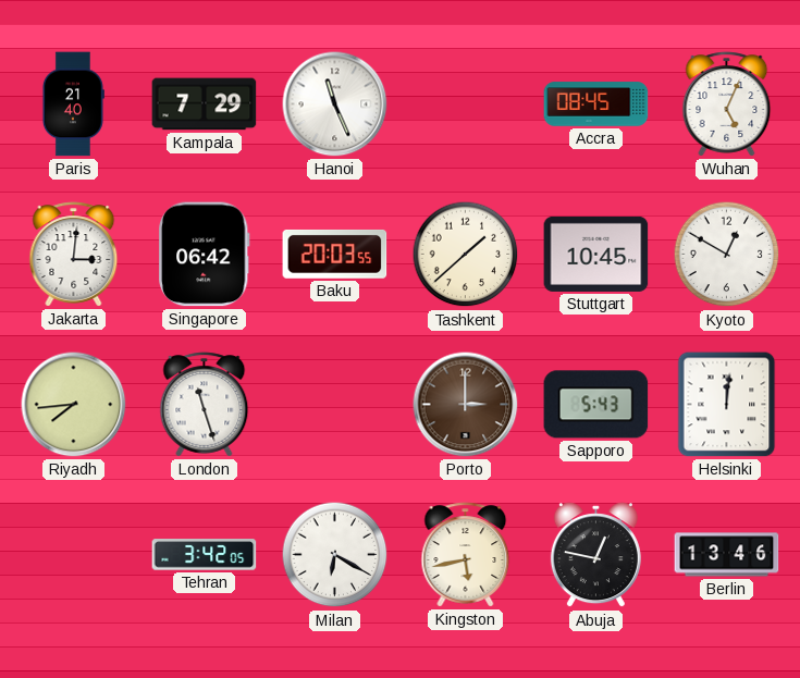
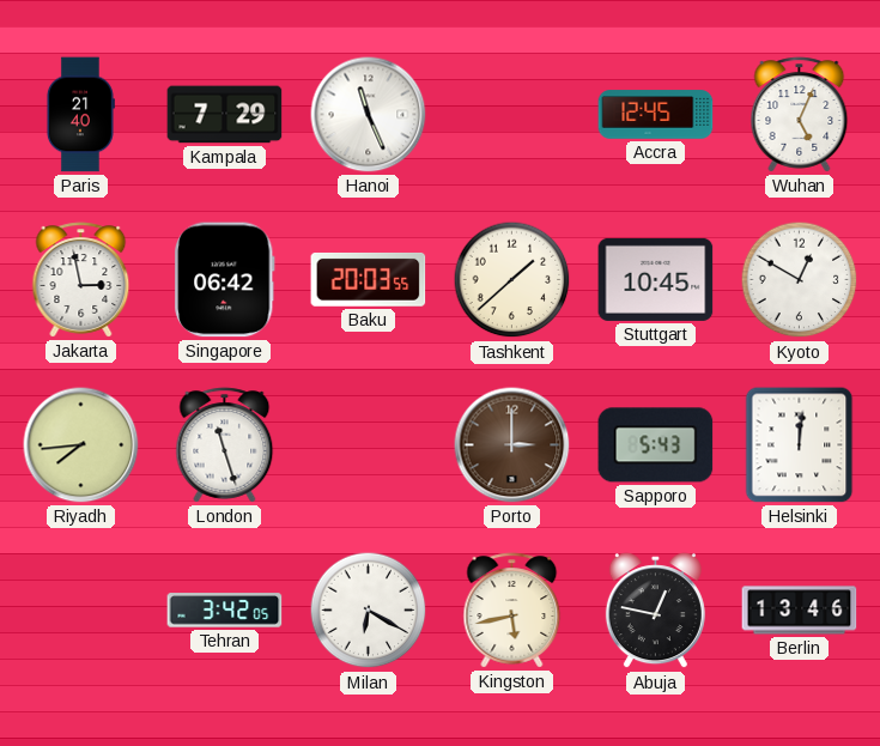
Accra: 08:45 -> 12:45 (656, 115)
Jakarta: 3:01 -> 2:58 (81, 280)
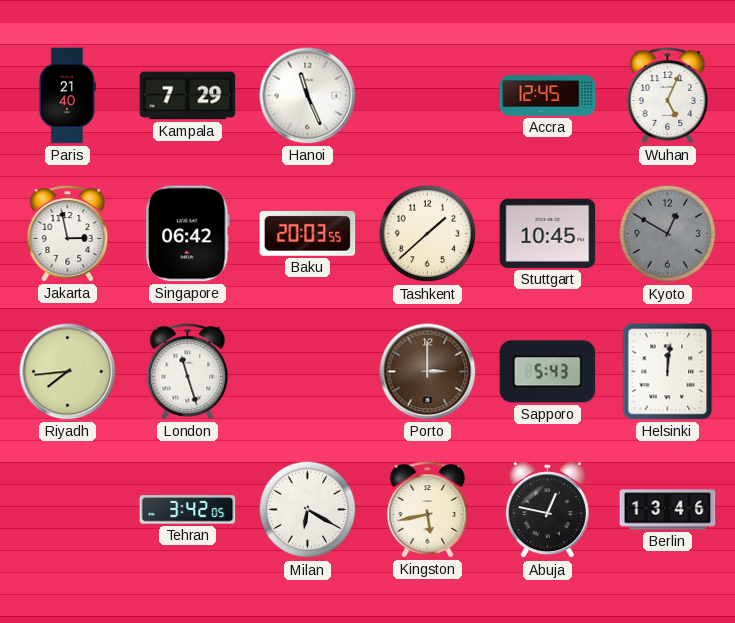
Kyoto dial: white -> grey (668, 234)
